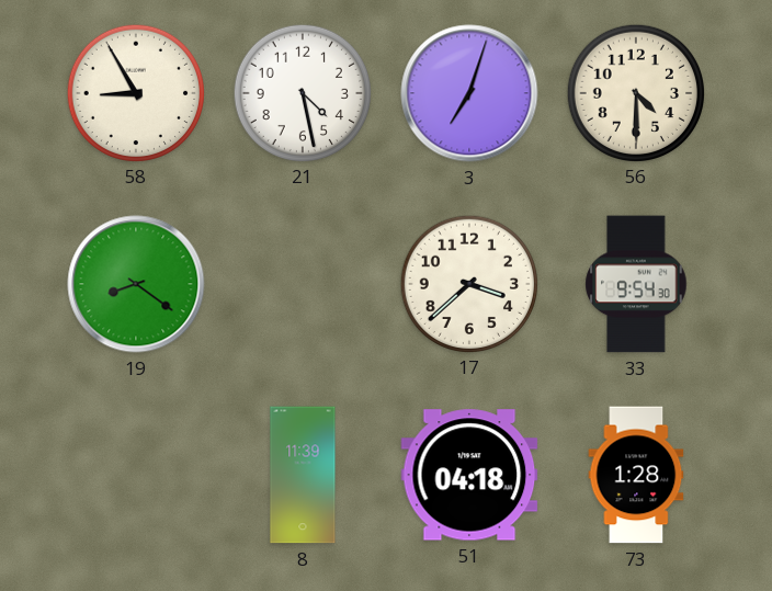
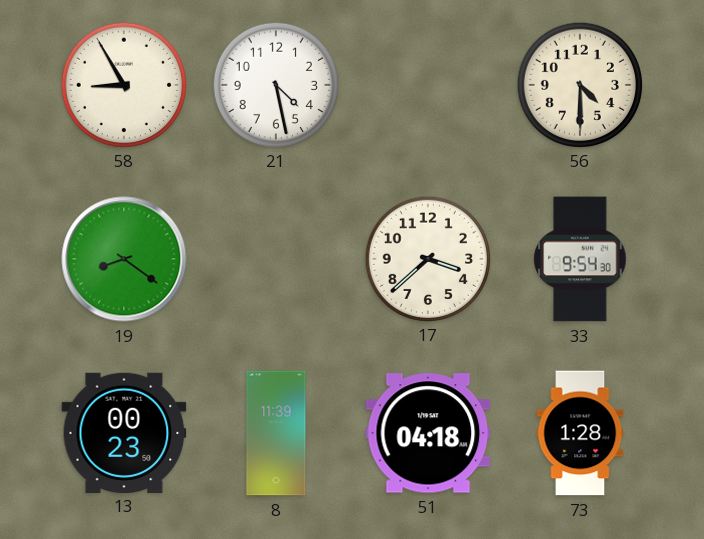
3: 7:03 -> none (469, 93)
13: none -> 00:23 (124, 432)
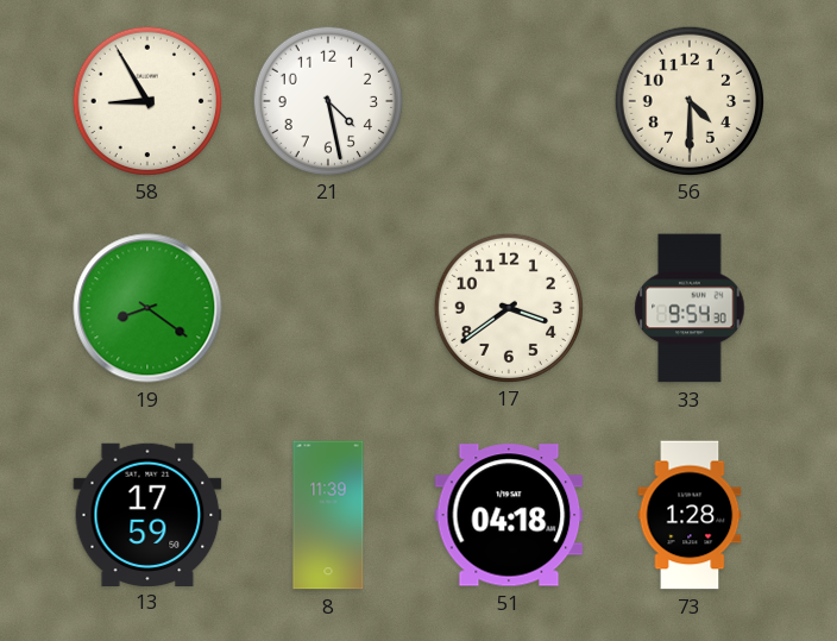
17: 3:38 -> 3:39 (508, 307)
13: 00:23 -> 17:59 (147, 514)
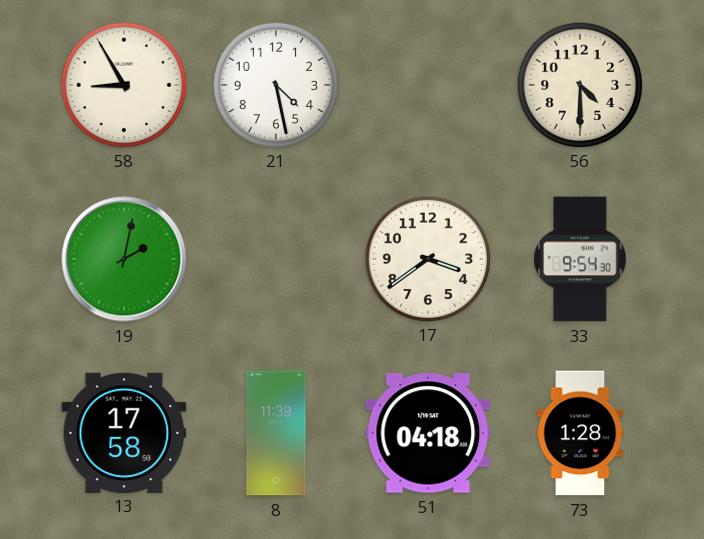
19: 8:21 -> 2:02 (124, 259)
13: 17:59 -> 17:58 (124, 432)
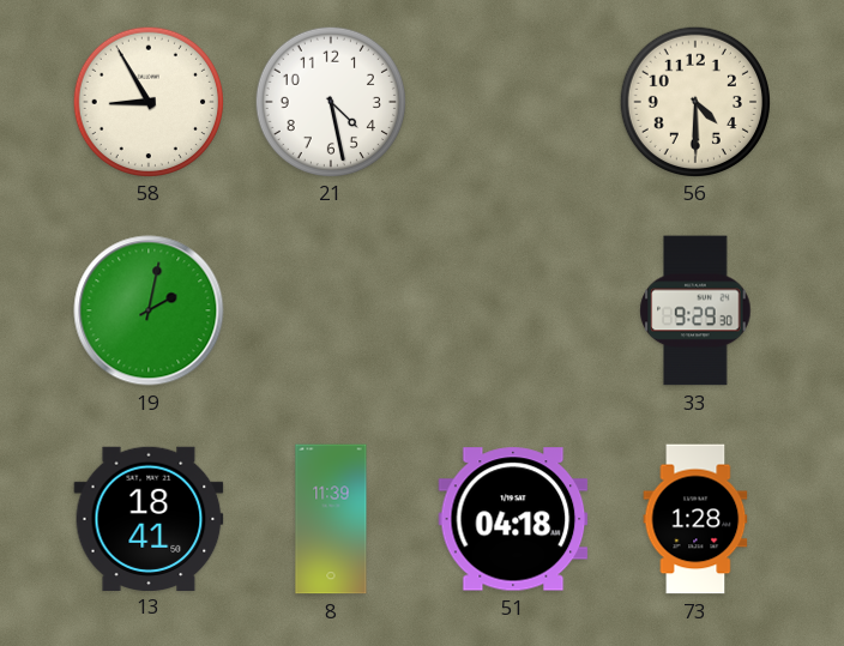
17: 3:39 -> none (427, 258)
33: 9:54 -> 9:29 (695, 310)
13: 17:58 -> 18:41 (149, 518)
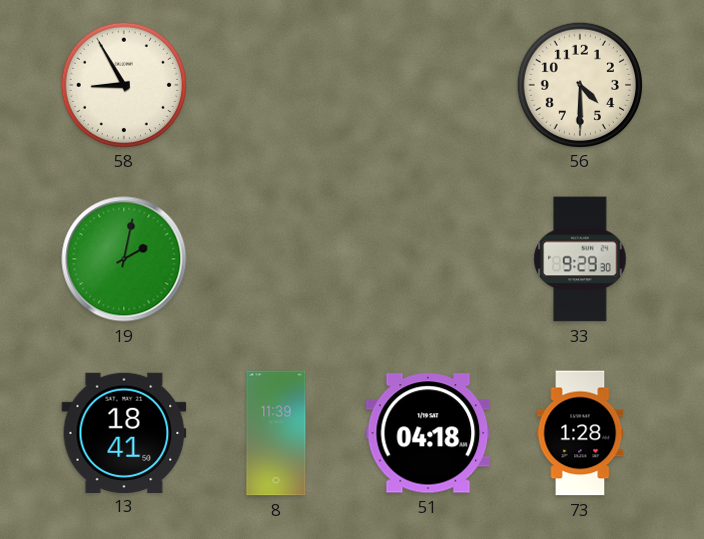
21: 4:28 -> none (330, 101)
